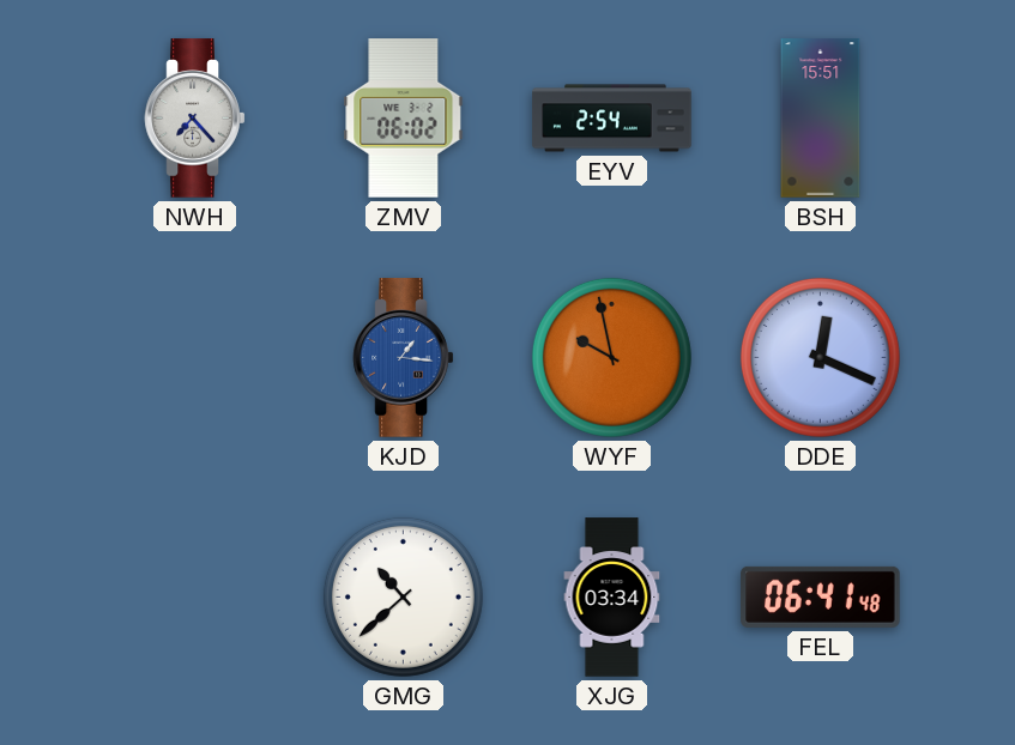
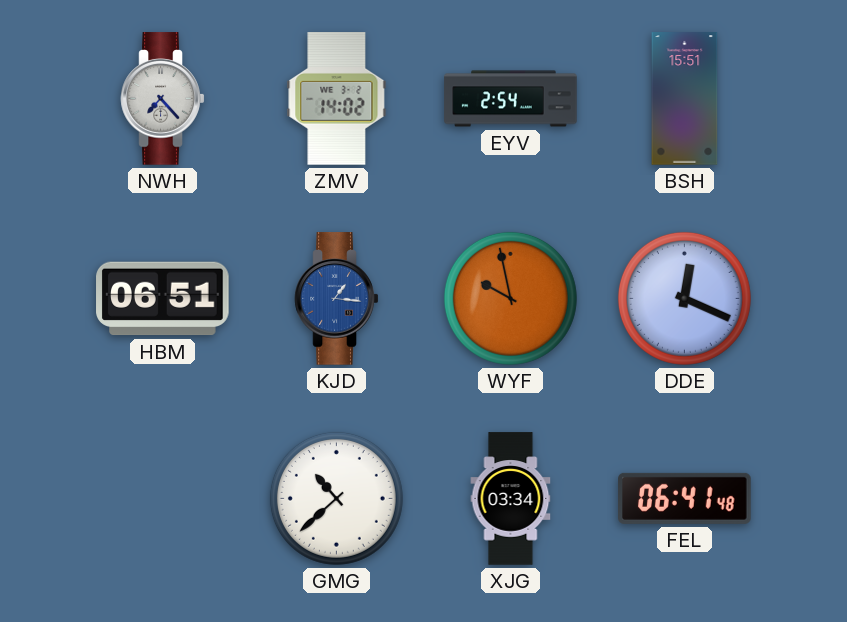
ZMV: 06:02 -> 14:02 (337, 99)
HBM: none -> 06:51 (163, 299)
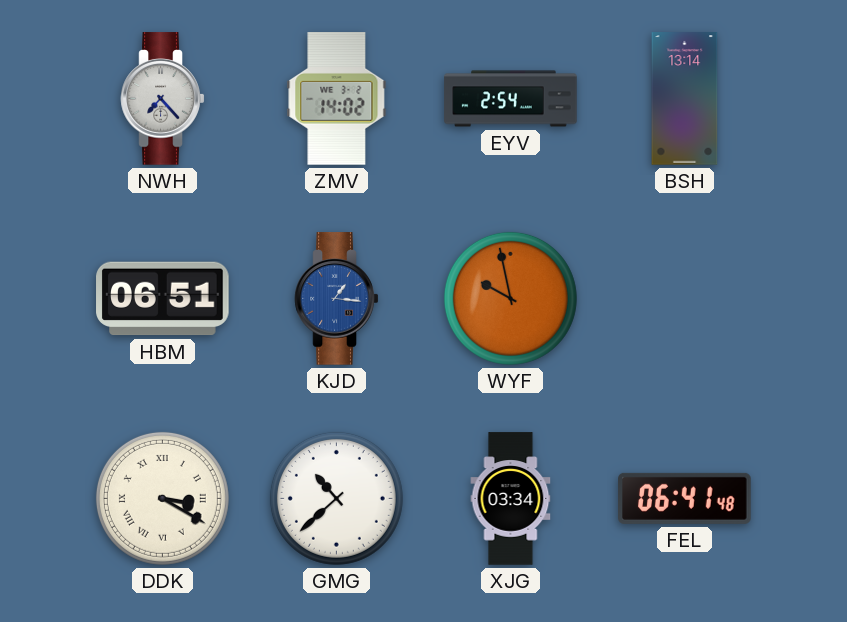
BSH: 15:51 -> 13:14 (685, 99)
DDE: 12:19 -> none (684, 298)
DDK: none -> 3:20 (162, 498)
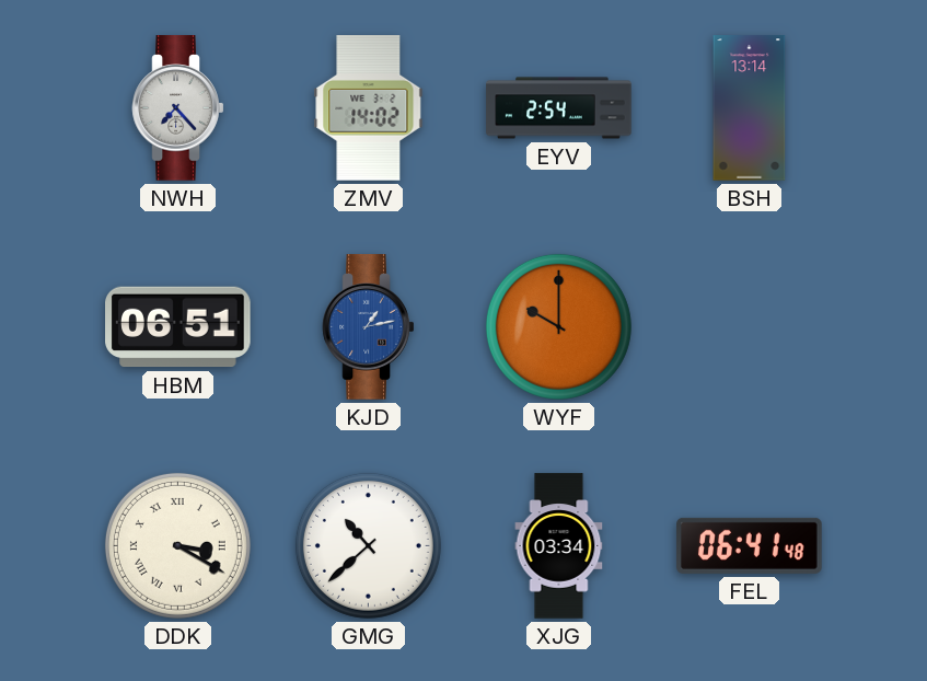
KJD: 1:16 -> 1:13 (369, 327)
WYF: 9:58 -> 10:00 (558, 326)
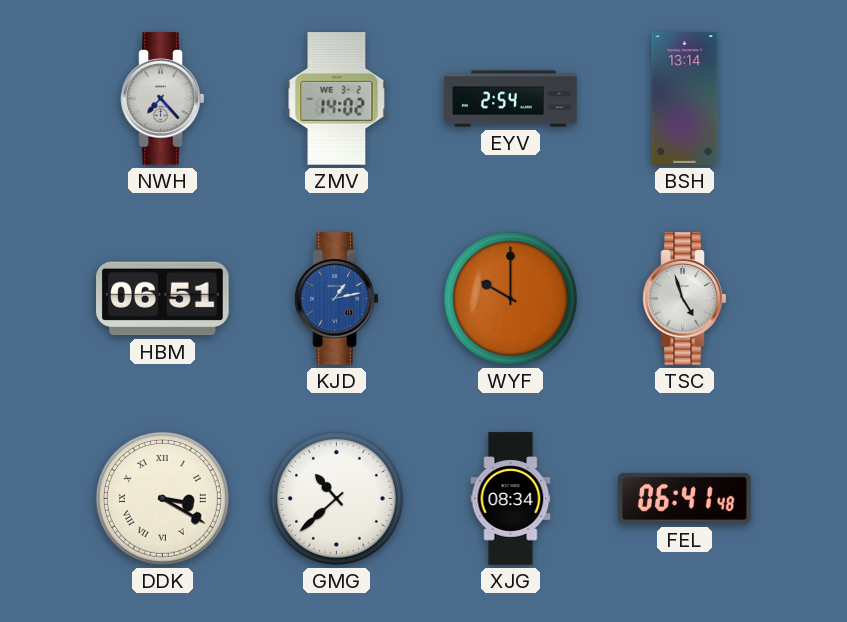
TSC: none -> 4:57 (685, 299)
XJG: 03:34 -> 08:34 (511, 499)
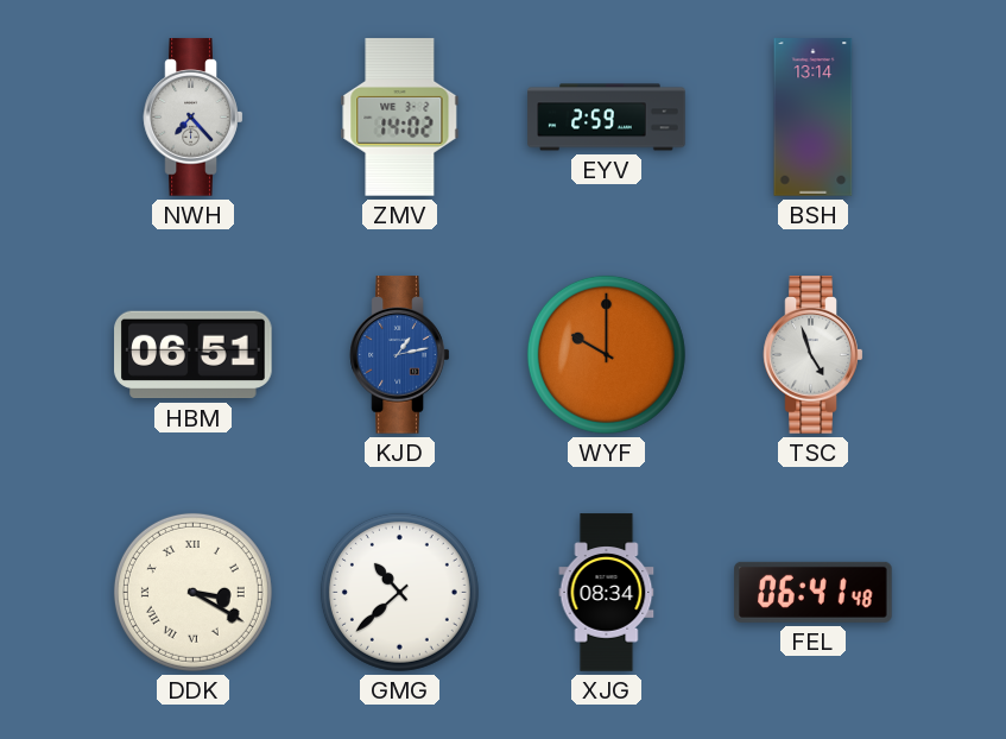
EYV: 2:54 -> 2:59 (607, 118)
